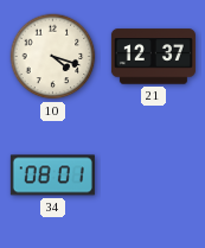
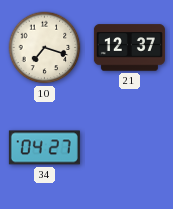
10: 4:18 -> 7:18 (45, 48)
34: 08:01 -> 04:27 (44, 148)
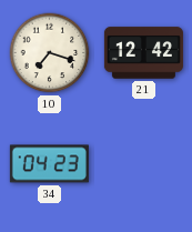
21: 12:37 -> 12:42 (143, 53)
34: 04:27 -> 04:23 (49, 164)
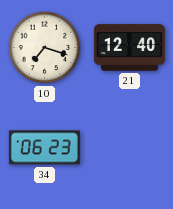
21: 12:42 -> 12:40 (129, 48)
34: 04:23 -> 06:23 (44, 148)
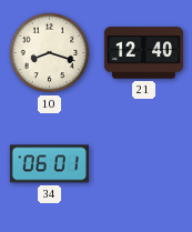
10: 7:18 -> 8:18 (50, 53)
34: 06:23 -> 06:01 (49, 164)
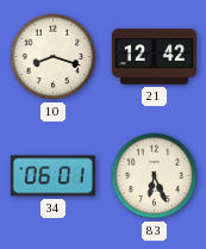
21: 12:40 -> 12:42 (154, 57)
83: none -> 6:26 (155, 176)
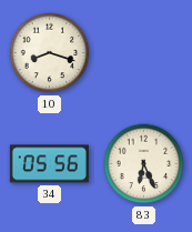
21: 12:42 -> none (154, 57)
34: 06:01 -> 05:56 (49, 164)
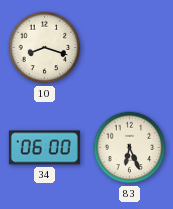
34: 05:56 -> 06:00 (44, 148)
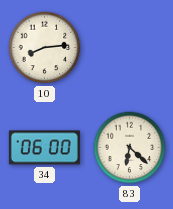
10: 8:18 -> 8:14 (45, 48)
83: 6:26 -> 6:22 (130, 148)
